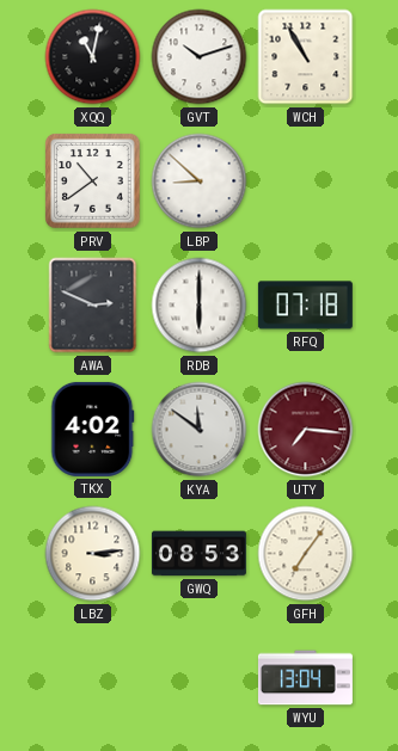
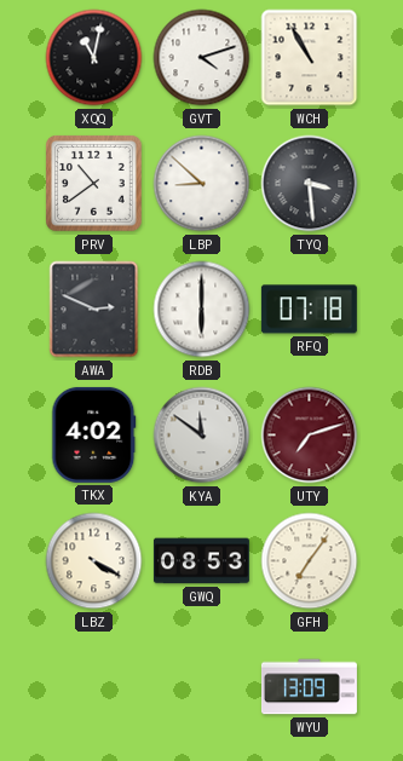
GVT: 10:12 -> 4:12 (202, 58)
TYQ: none -> 3:29 (310, 184)
UTY: 7:16 -> 7:12 (310, 436)
LBZ: 3:14 -> 4:20 (94, 561)
WYU: 13:04 -> 13:09 (309, 687)
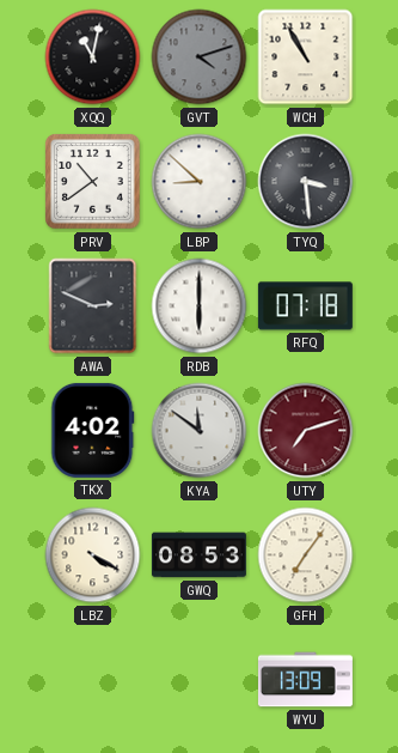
GVT dial: white -> grey (200, 57)
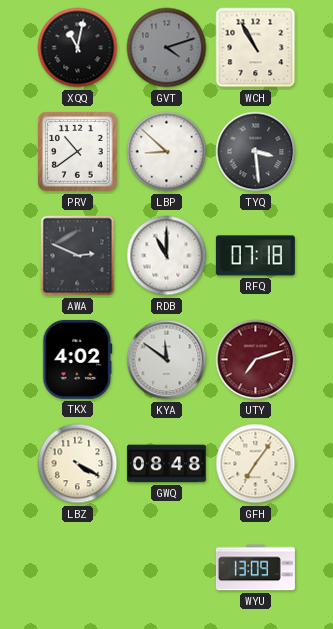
RDB: 6:00 -> 11:00 (167, 256)
GWQ: 08:53 -> 08:48 (166, 464)
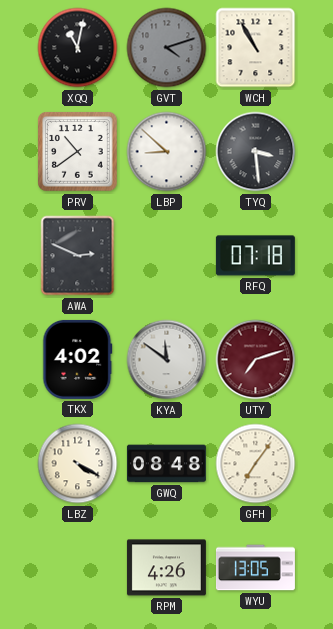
RDB: 11:00 -> none (167, 256)
RPM: none -> 4:26 (166, 568)
WYU: 13:09 -> 13:05 (255, 568)
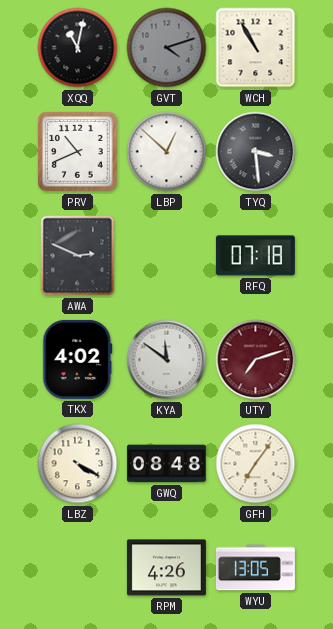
PRV: 10:39 -> 10:41 (78, 152)
LBP: 8:52 -> 12:52 (167, 152)
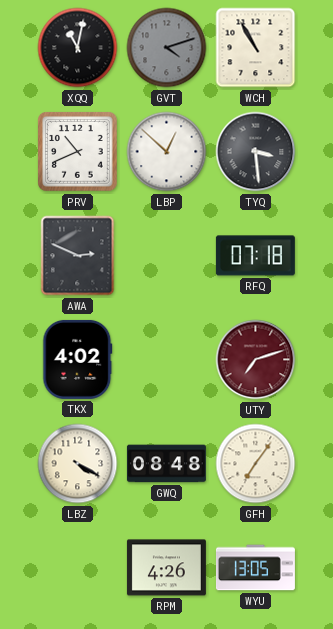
KYA: 11:51 -> none (167, 360)
